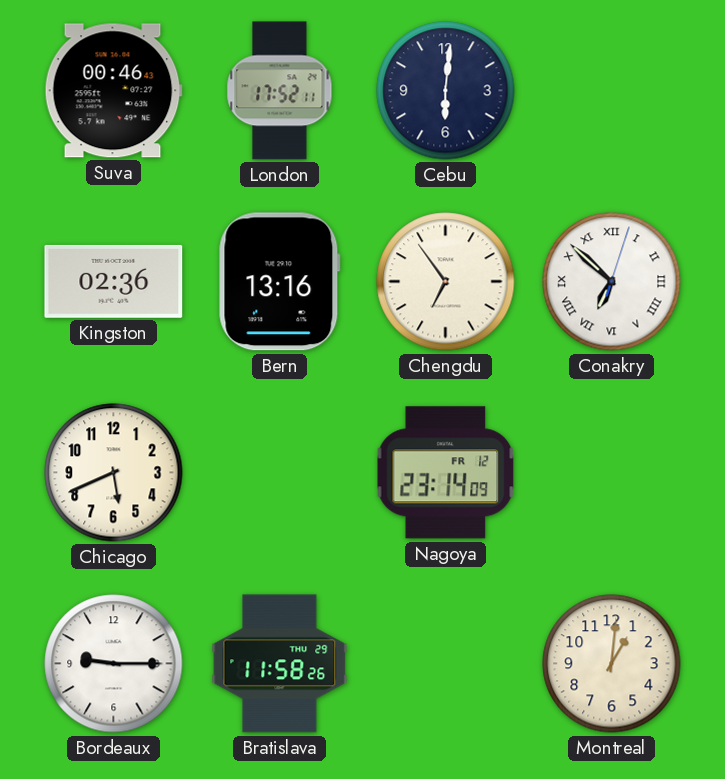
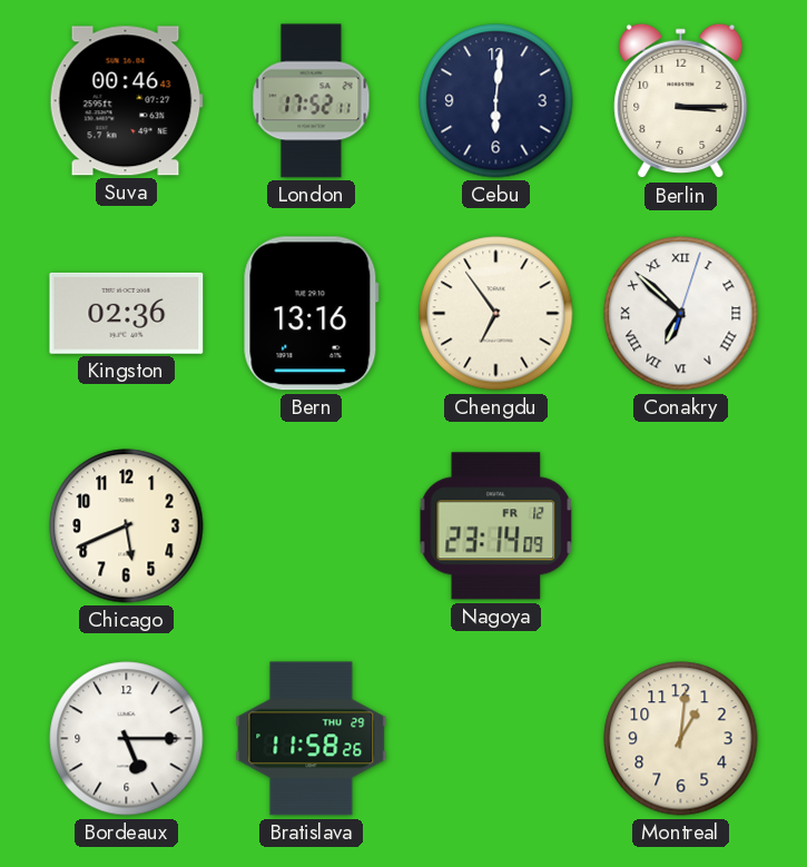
Berlin: none -> 3:15 (681, 101)
Bordeaux: 9:15 -> 5:15 (127, 739)
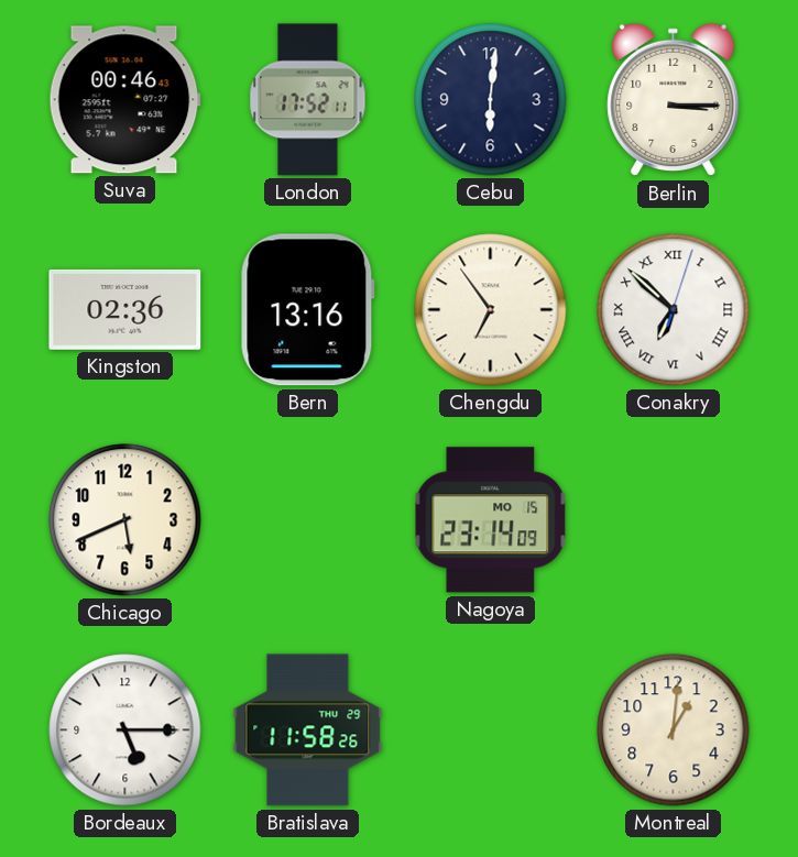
Nagoya date: FR 12 -> MO 15 (491, 520)
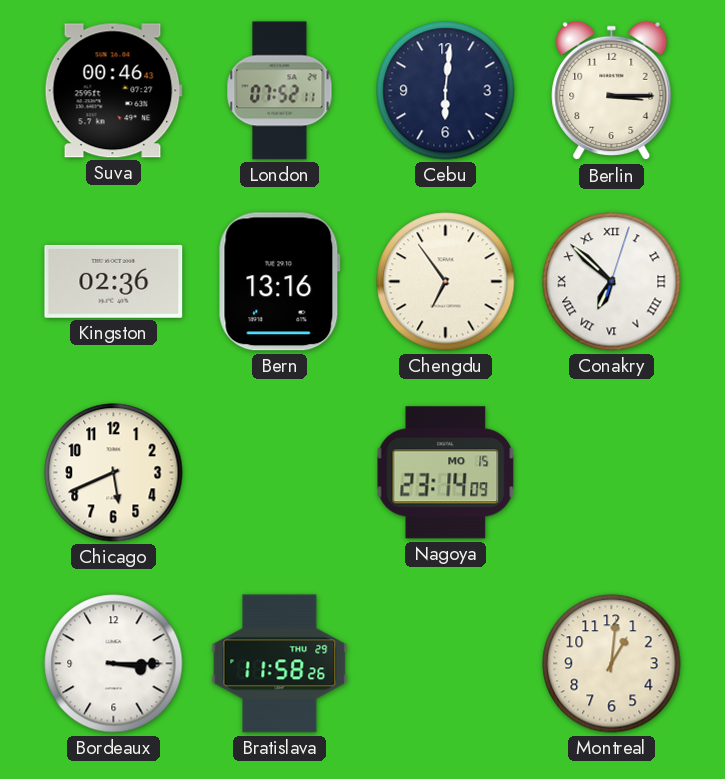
London: 17:52 -> 07:52 (280, 91)
Bordeaux: 5:15 -> 3:15 (114, 664)
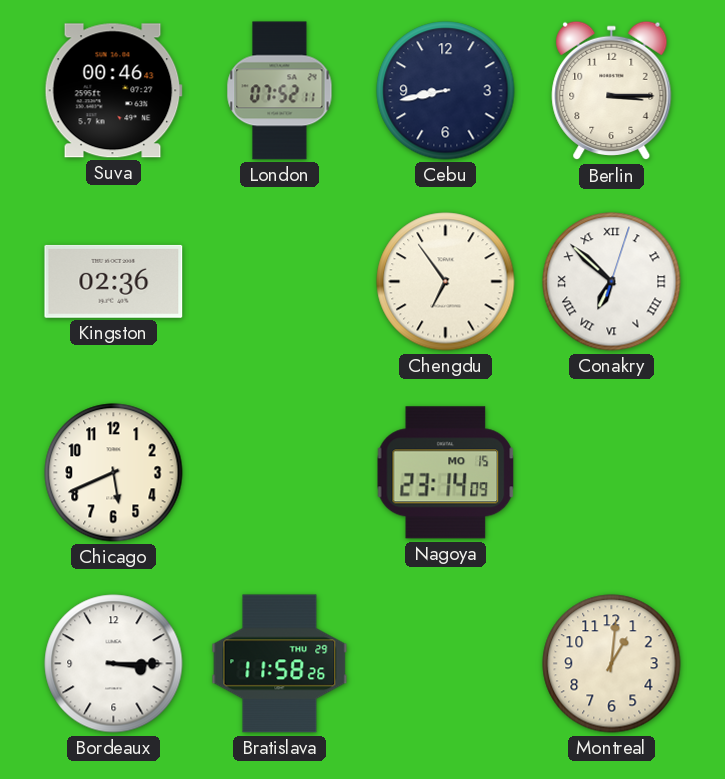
Cebu: 6:01 -> 8:43 (446, 91)
Bern: 13:16 -> none (279, 282)
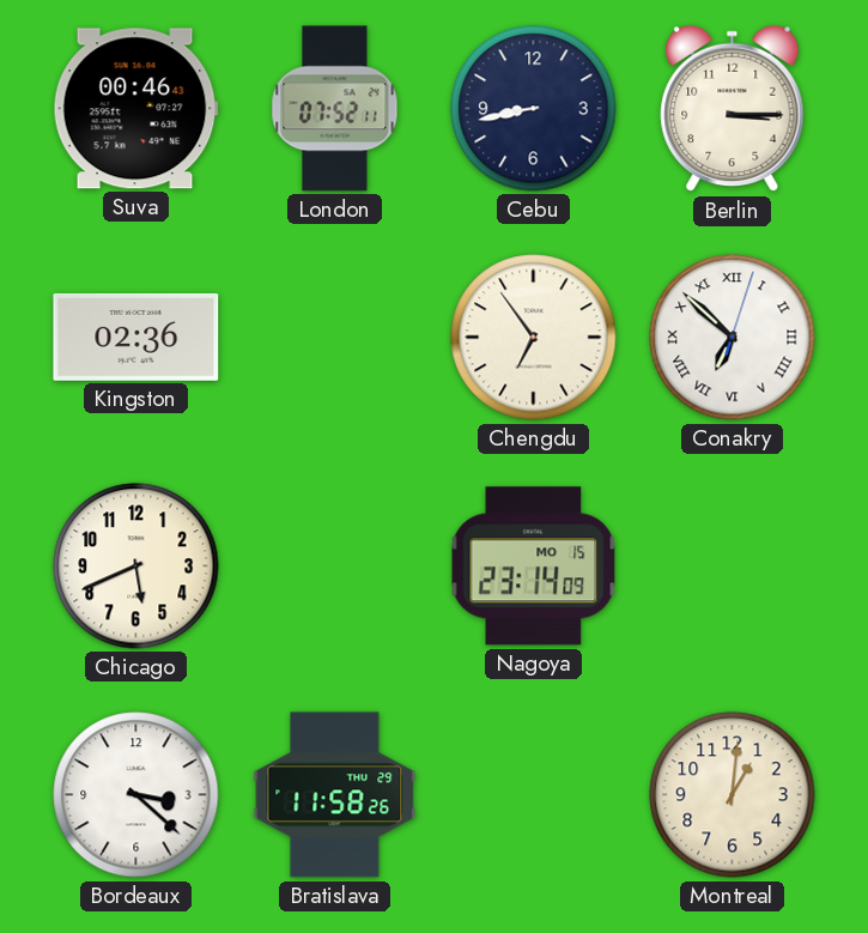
Bordeaux: 3:15 -> 3:22 (136, 795)
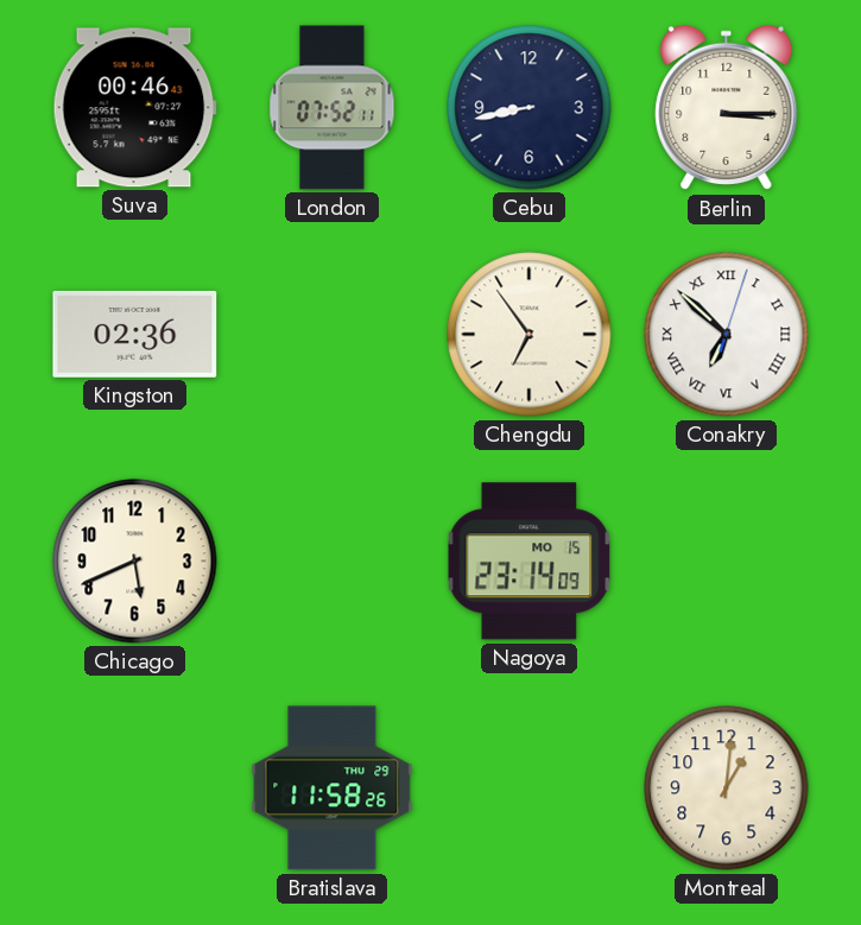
Bordeaux: 3:22 -> none (136, 795)
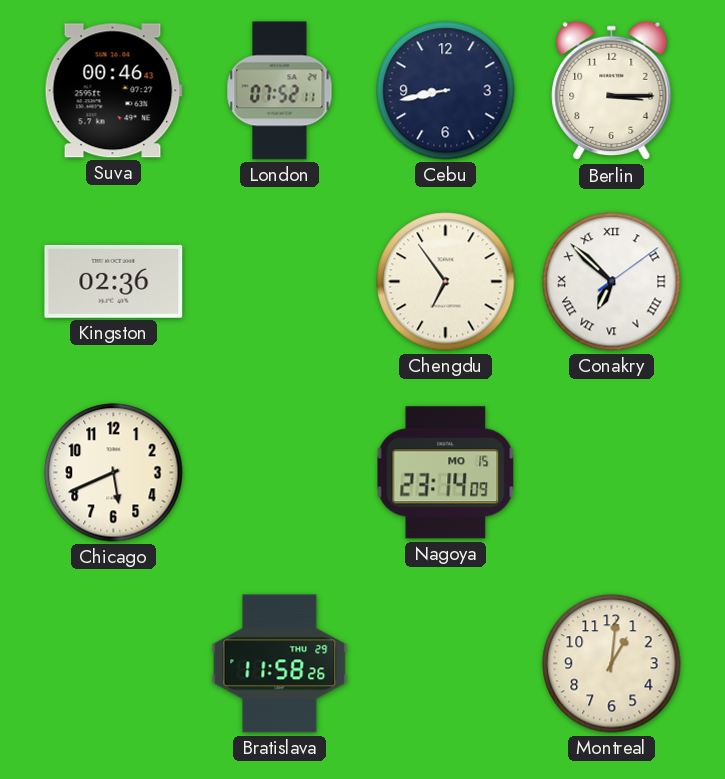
Conakry: 6:52:03 -> 6:52:09 (612, 282)
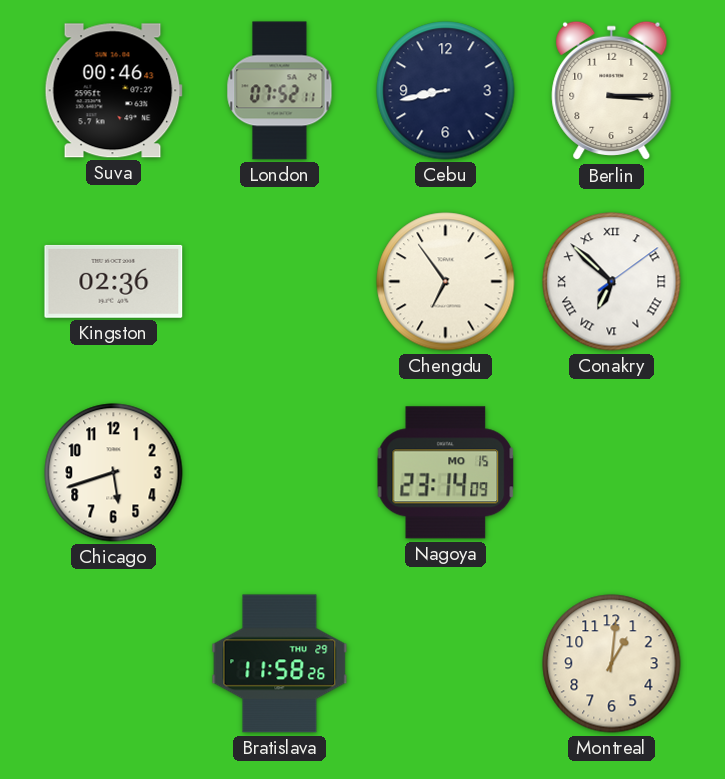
Chicago: 5:41 -> 5:42 (114, 473)
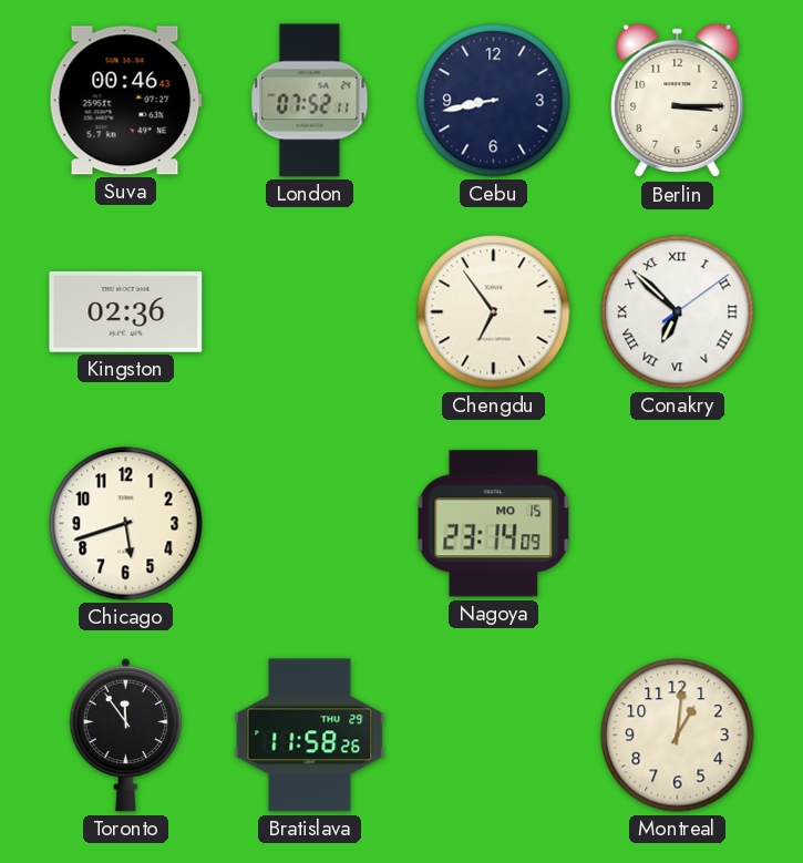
Toronto: none -> 11:54 (126, 734)
